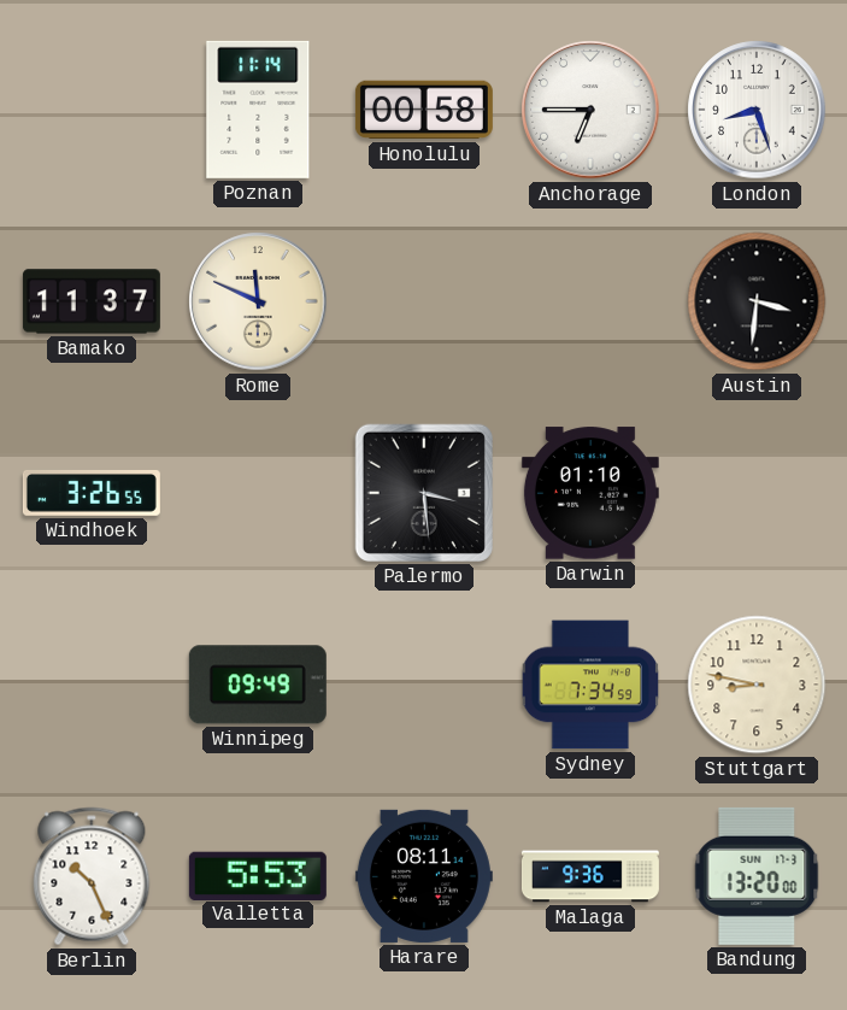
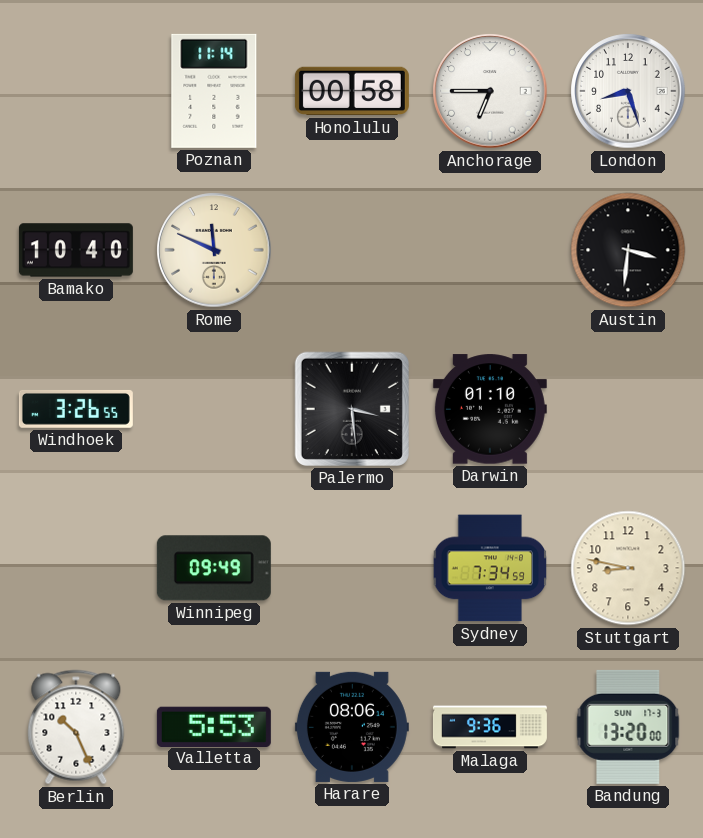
Bamako: 11:37 -> 10:40 (76, 250)
Harare: 08:11 -> 08:06 (352, 727)
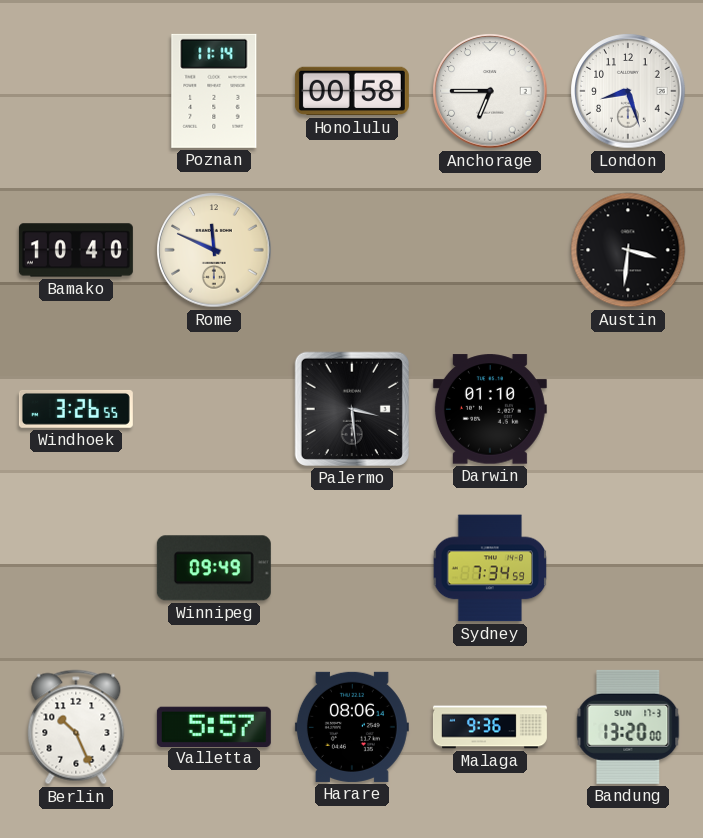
Stuttgart: 8:47 -> none (628, 568)
Valletta: 5:53 -> 5:57 (214, 726)
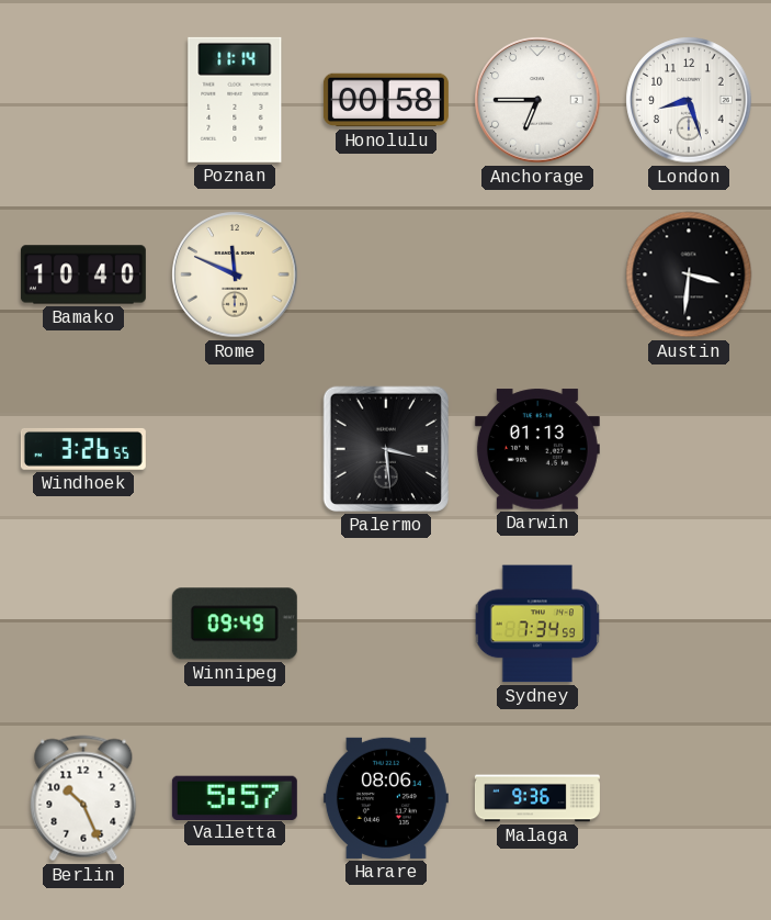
Darwin: 01:10 -> 01:13 (537, 449)
Bandung: 13:20 -> none (628, 727)
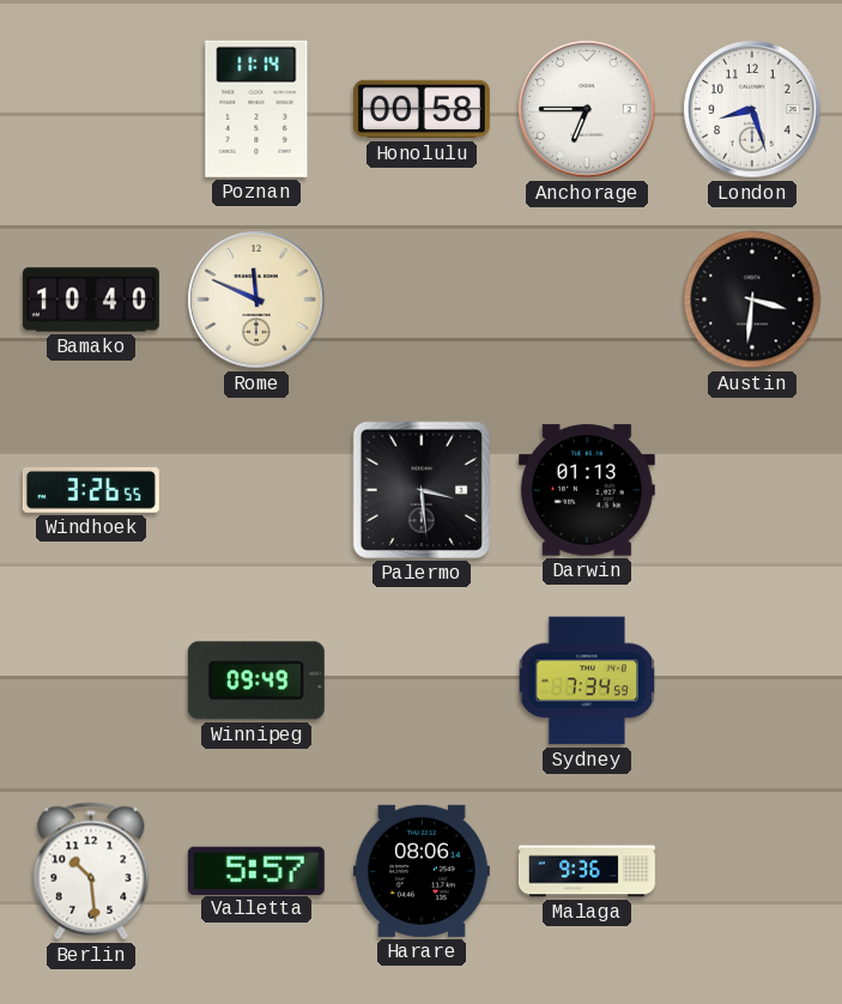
Berlin: 10:26 -> 10:29 (91, 871)
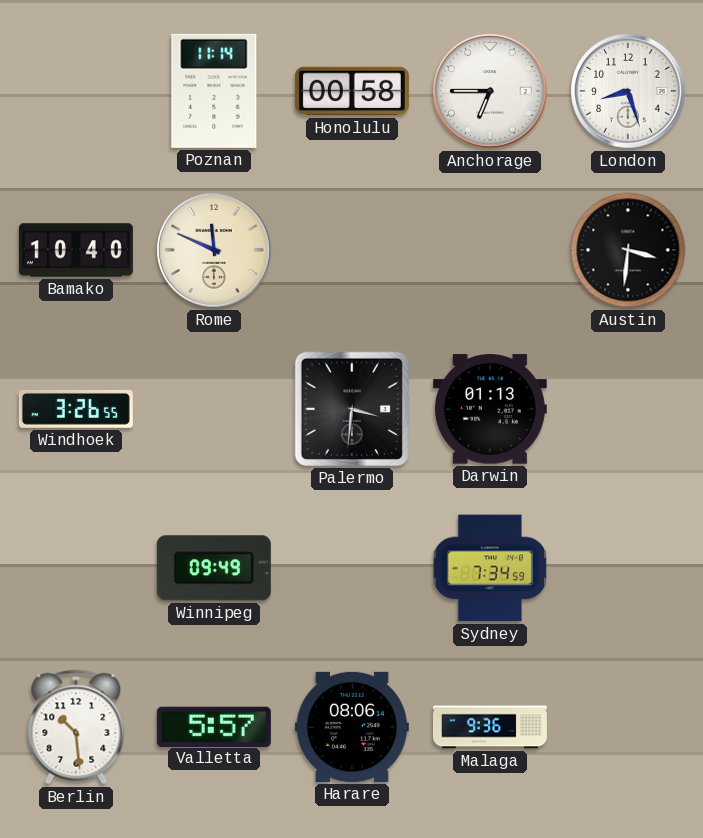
Palermo: 3:29 -> 3:31 (352, 409)
